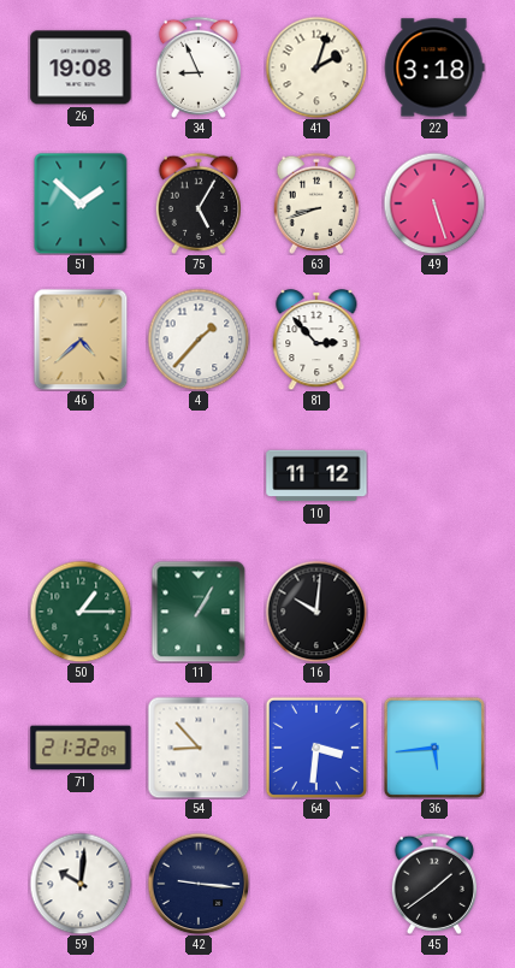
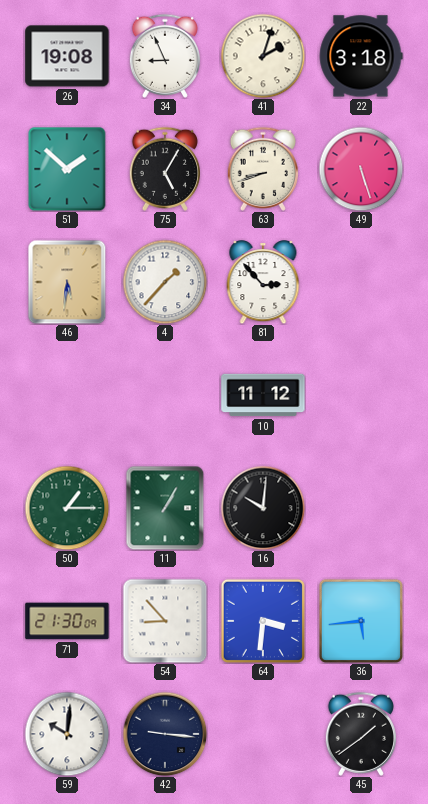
46: 4:38 -> 5:31 (67, 282)
71: 21:32 -> 21:30 (67, 621)
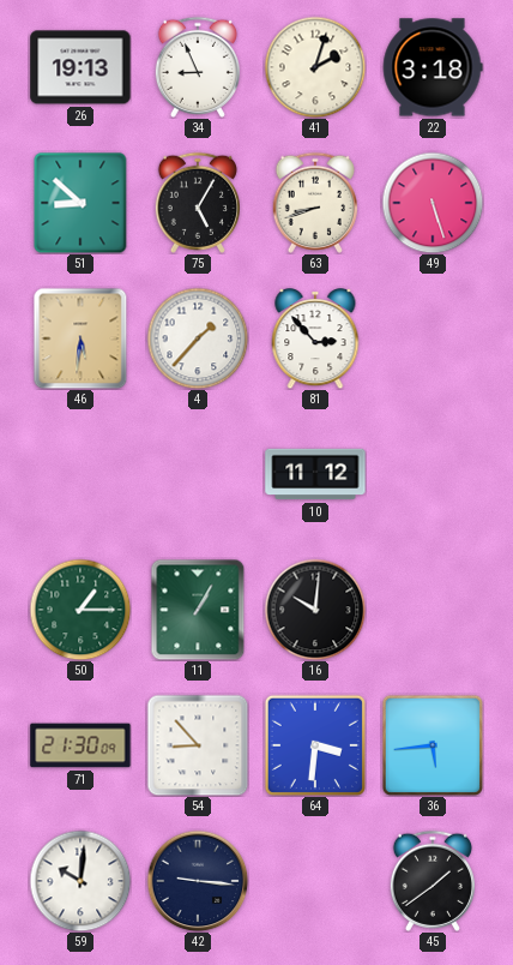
26: 19:08 -> 19:13 (80, 67)
51: 1:52 -> 8:52 (80, 203)
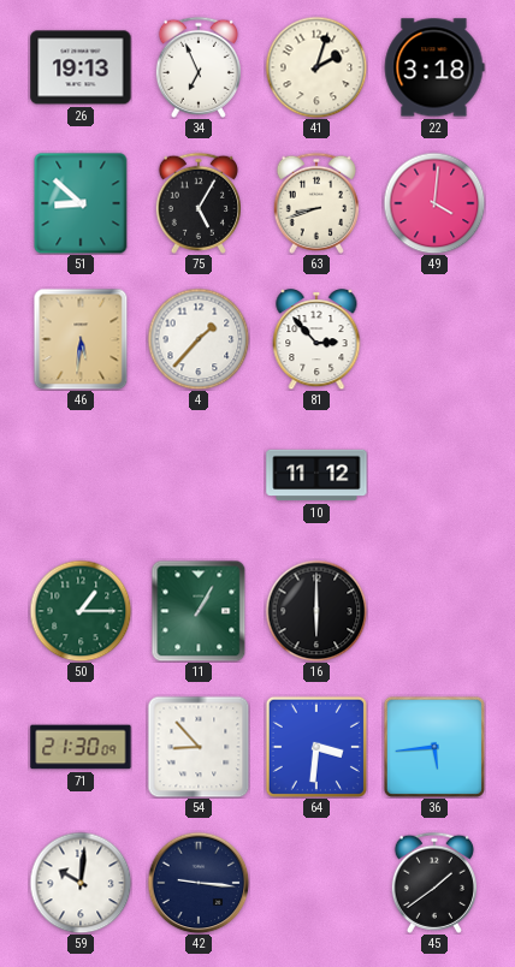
34: 8:56 -> 6:56 (199, 67)
49: 5:27 -> 4:01 (434, 203)
16: 10:01 -> 6:00 (316, 611)
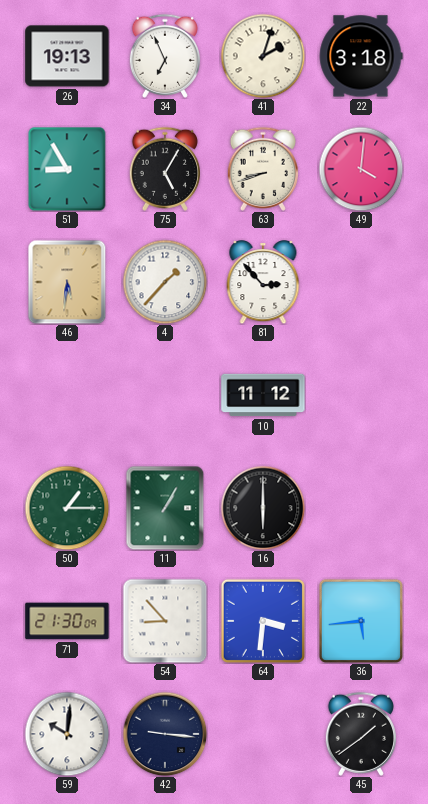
51: 8:52 -> 8:55 (67, 169)
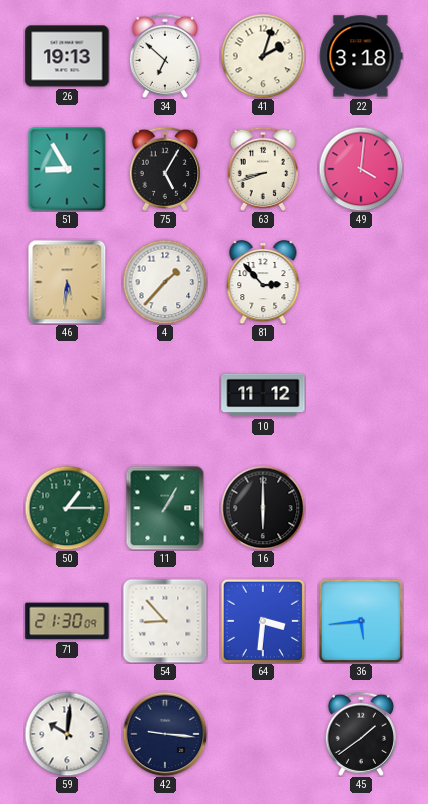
34: 6:56 -> 6:52 (165, 56)
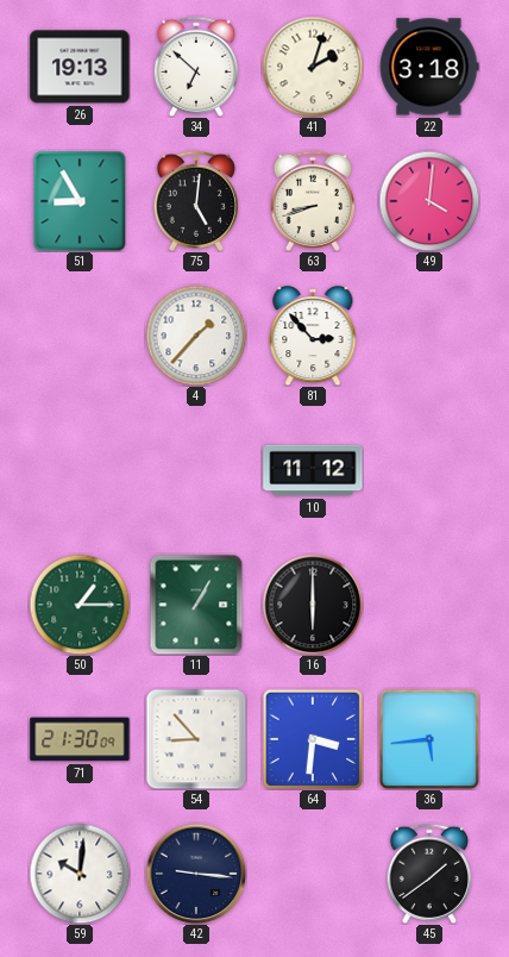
75: 5:05 -> 5:01 (196, 201)
46: 5:31 -> none (67, 282)
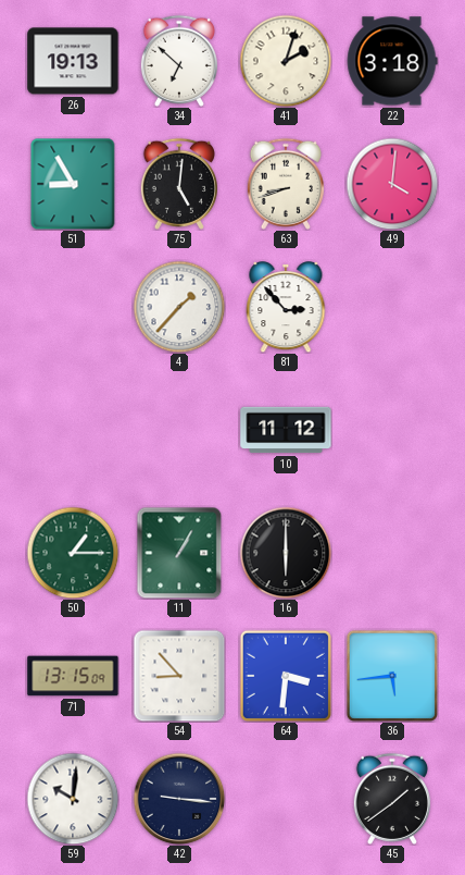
71: 21:30 -> 13:15 (73, 676)
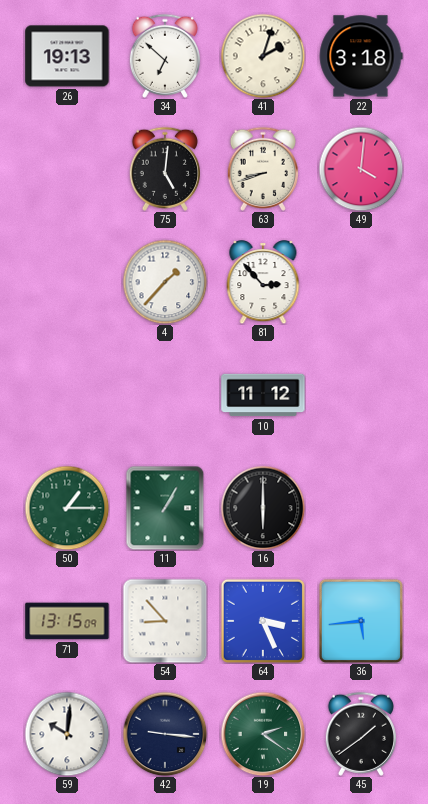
51: 8:55 -> none (73, 184)
64: 3:31 -> 3:26 (263, 621)
19: none -> 2:21 (263, 734)
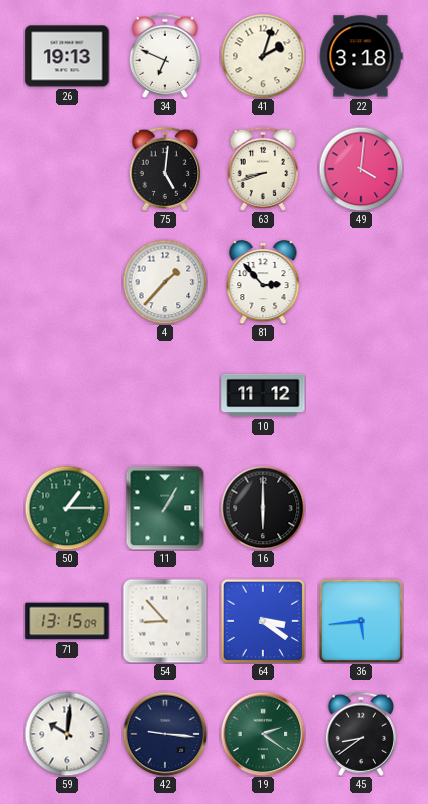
34: 6:52 -> 6:49 (165, 56)
64: 3:26 -> 3:21 (263, 621)
45: 1:39 -> 8:39 (361, 734)
